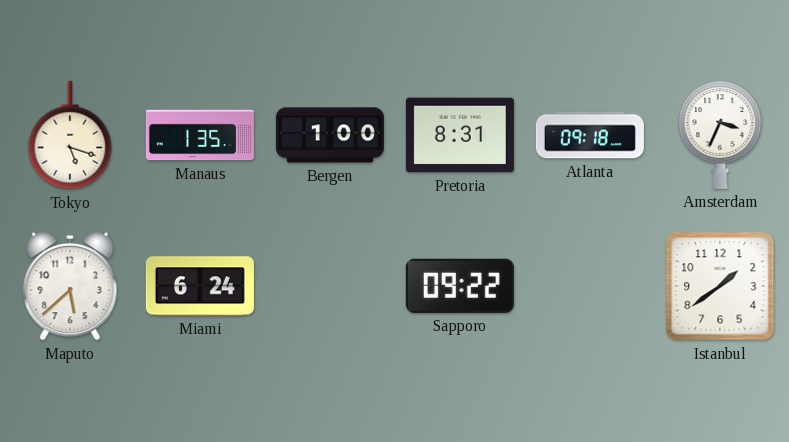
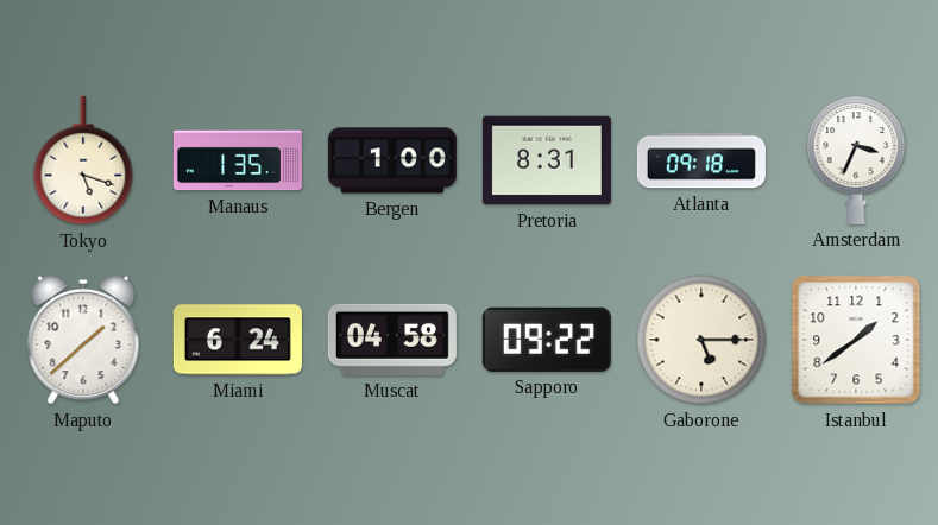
Maputo: 5:38 -> 1:38 (83, 340)
Muscat: none -> 04:58 (392, 340)
Gaborone: none -> 5:15 (701, 340)
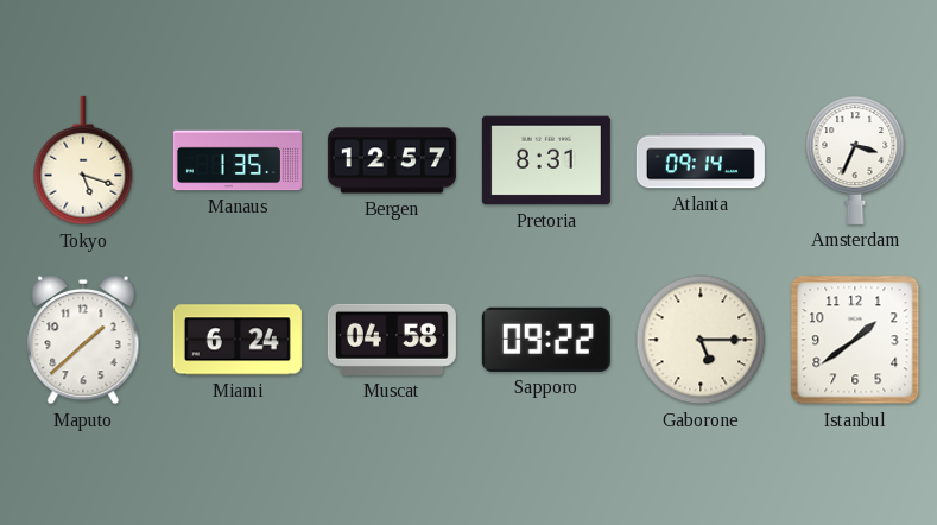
Bergen: 1:00 -> 12:57 (392, 160)
Atlanta: 09:18 -> 09:14 (701, 160)
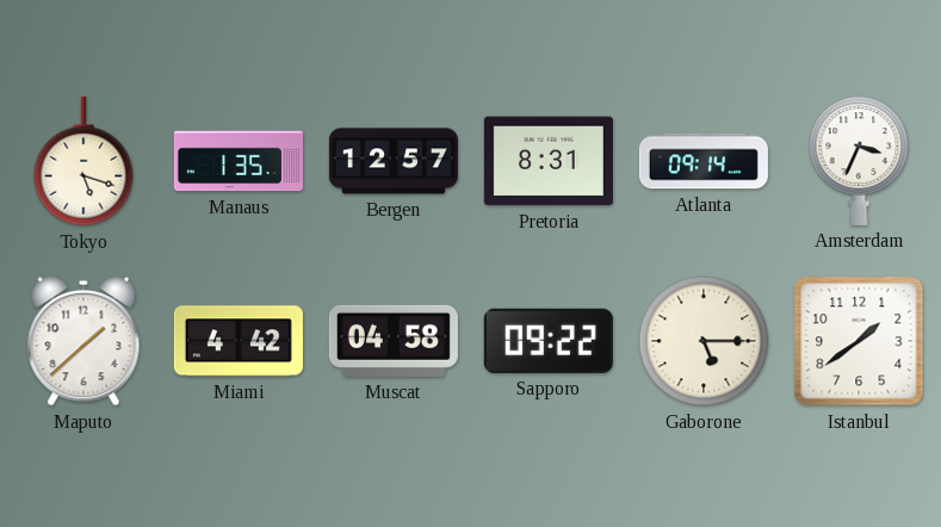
Miami: 6:24 -> 4:42 (239, 341)
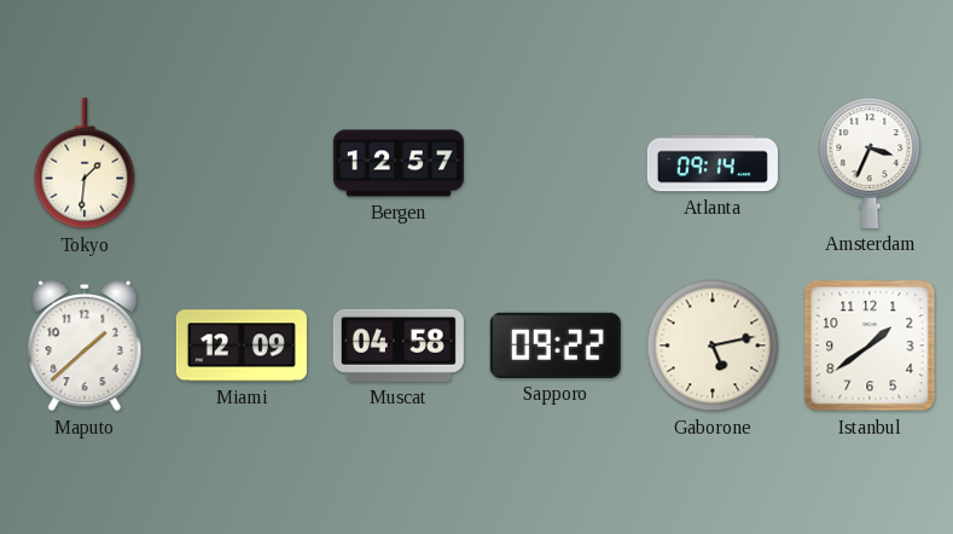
Tokyo: 5:18 -> 1:31 (85, 163)
Manaus: 1:35 -> none (239, 161)
Pretoria: 8:31 -> none (549, 161)
Miami: 4:42 -> 12:09 (242, 346)
Gaborone: 5:15 -> 5:13 (713, 346)
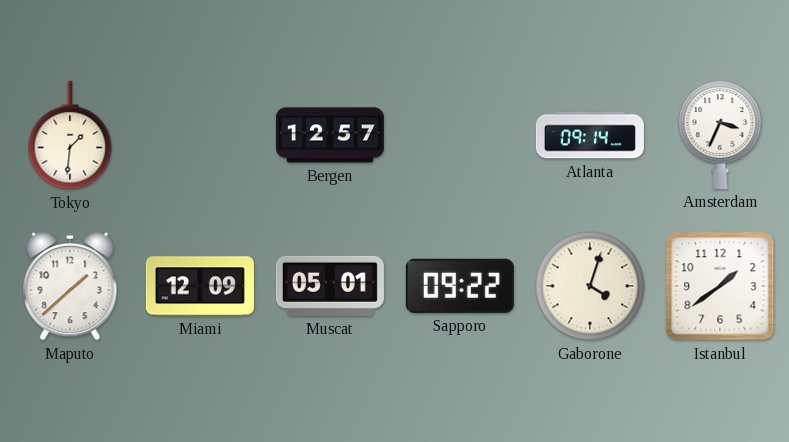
Muscat: 04:58 -> 05:01 (330, 286)
Gaborone: 5:13 -> 4:03 (590, 286)
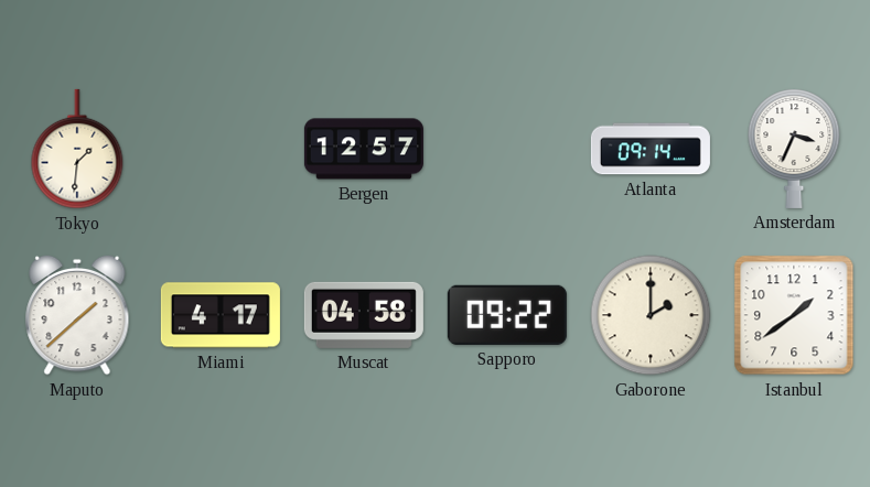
Miami: 12:09 -> 4:17 (221, 315)
Muscat: 05:01 -> 04:58 (364, 315)
Gaborone: 4:03 -> 2:00 (651, 315)
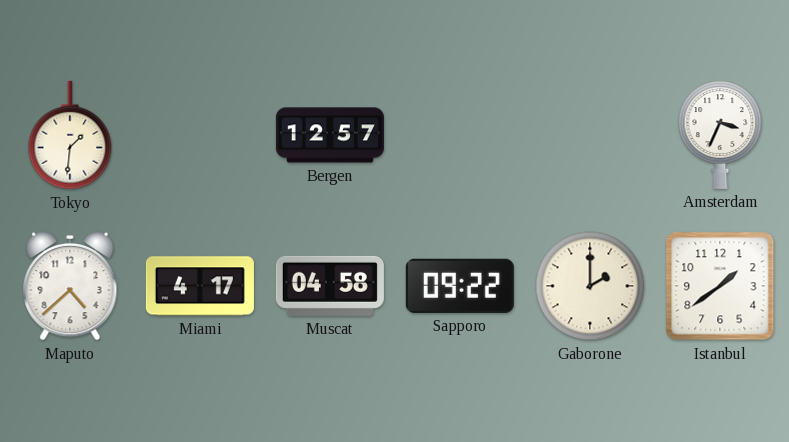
Atlanta: 09:14 -> none (651, 149)
Maputo: 1:38 -> 4:38 (70, 286)
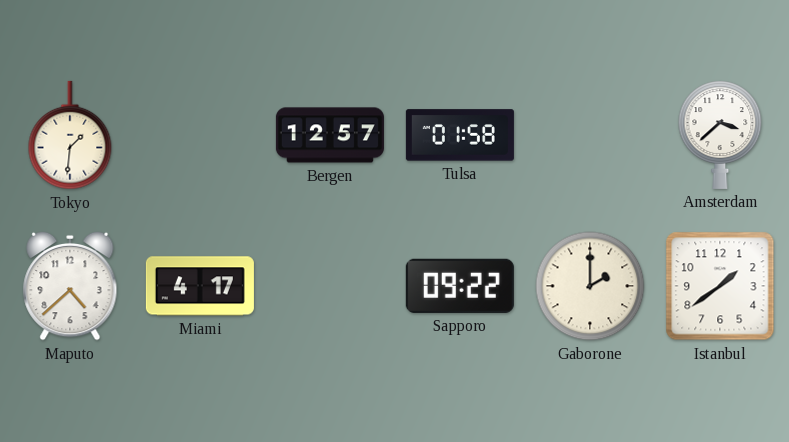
Tulsa: none -> 01:58 (460, 135)
Amsterdam: 3:34 -> 3:38 (720, 135)
Muscat: 04:58 -> none (330, 286)
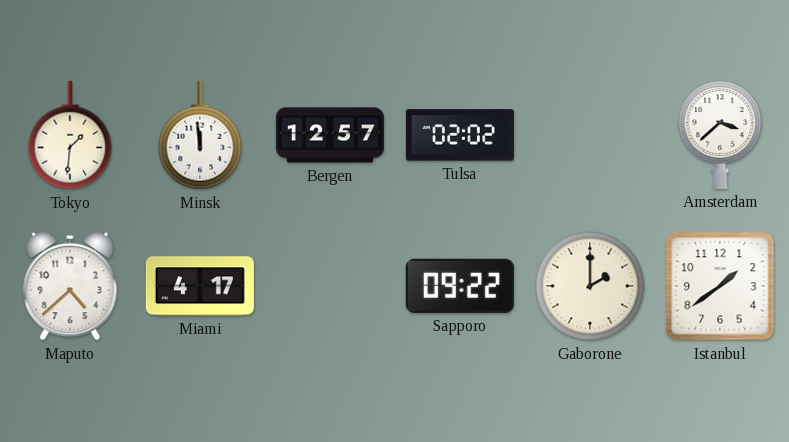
Minsk: none -> 11:59 (200, 135)
Tulsa: 01:58 -> 02:02 (460, 135)
